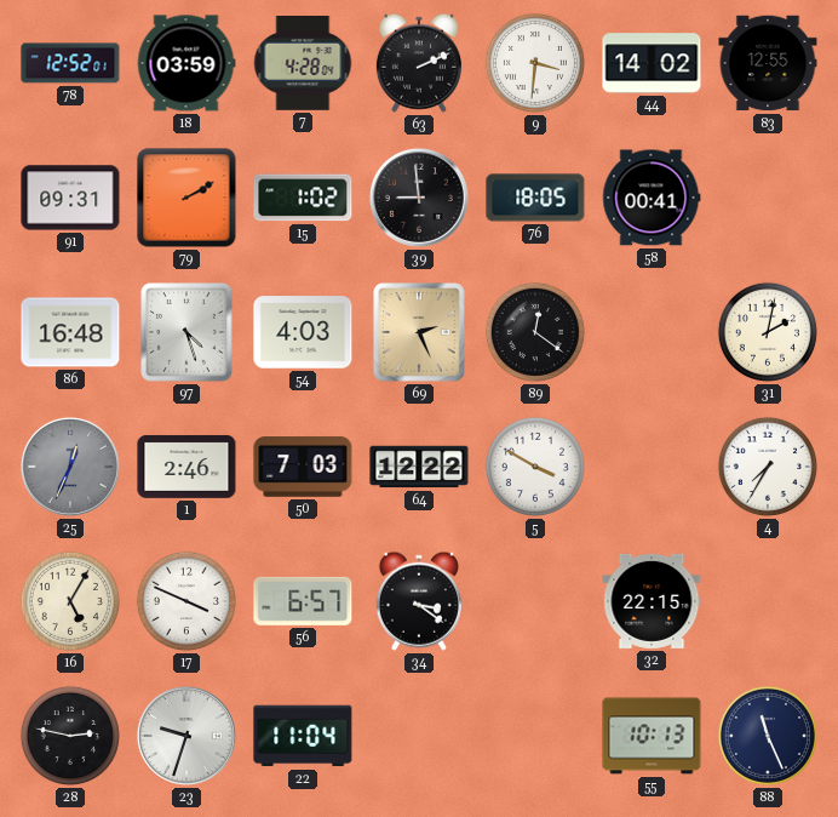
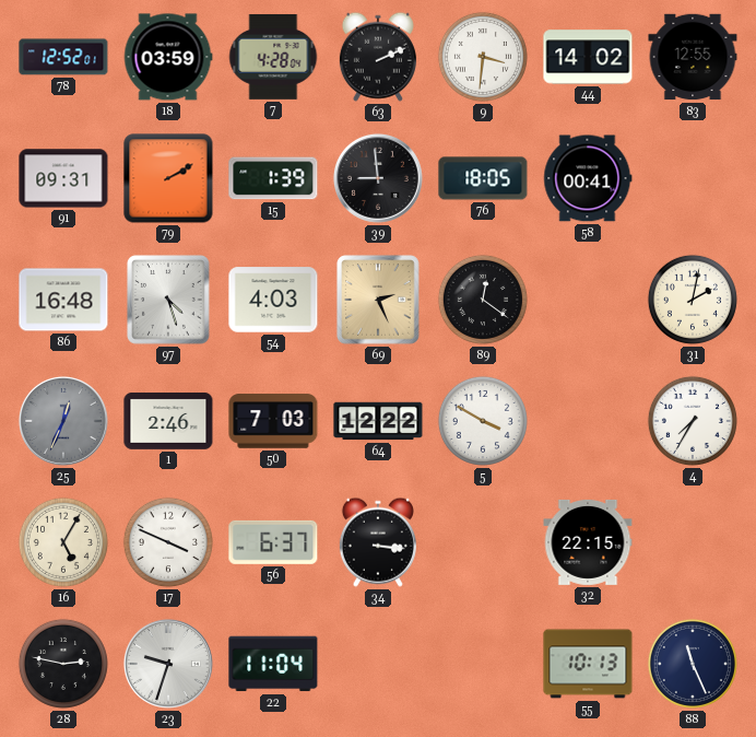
15: 1:02 -> 1:39 (273, 178)
56: 6:57 -> 6:37 (273, 542)
34: 3:21 -> 3:16 (378, 542)
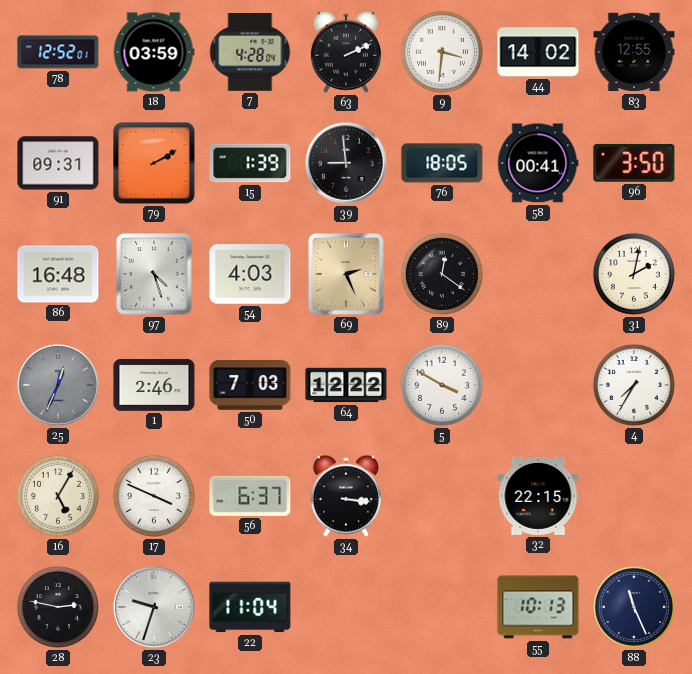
96: none -> 3:50 (634, 163)
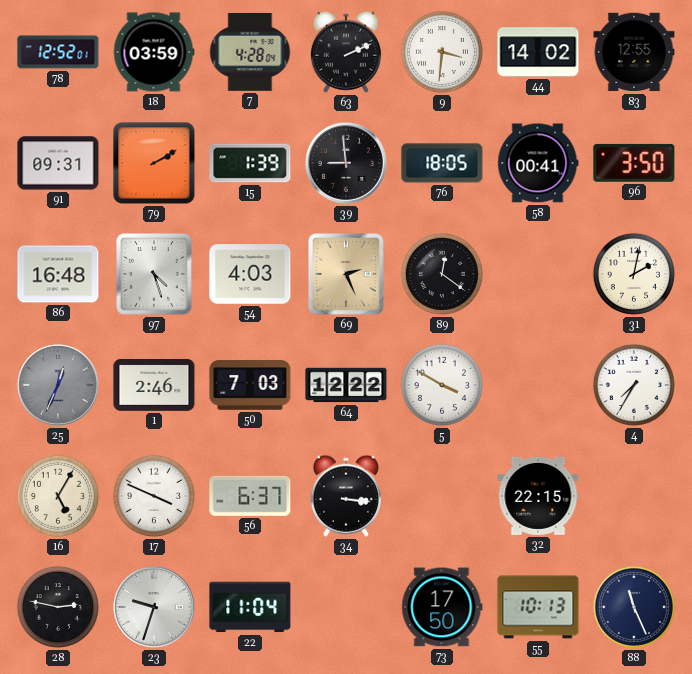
73: none -> 17:50 (442, 607)
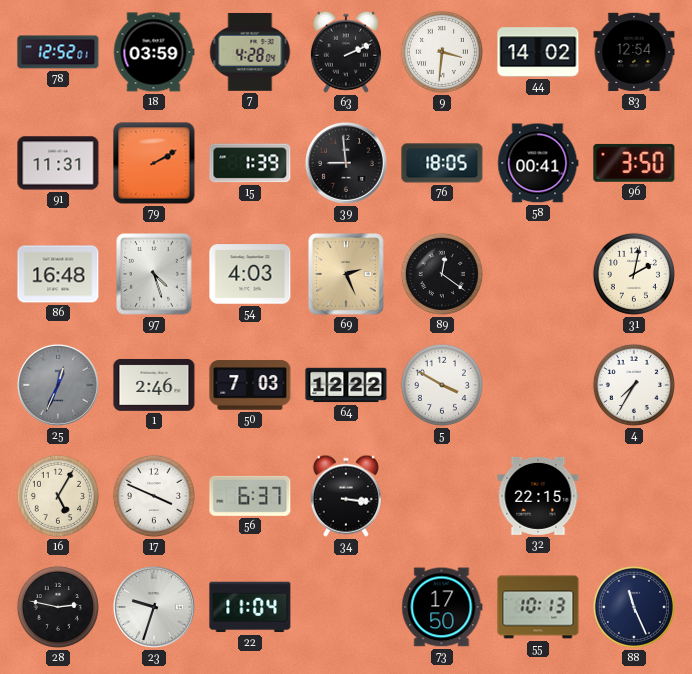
83: 12:55 -> 12:54 (634, 52)
91: 09:31 -> 11:31 (58, 163)
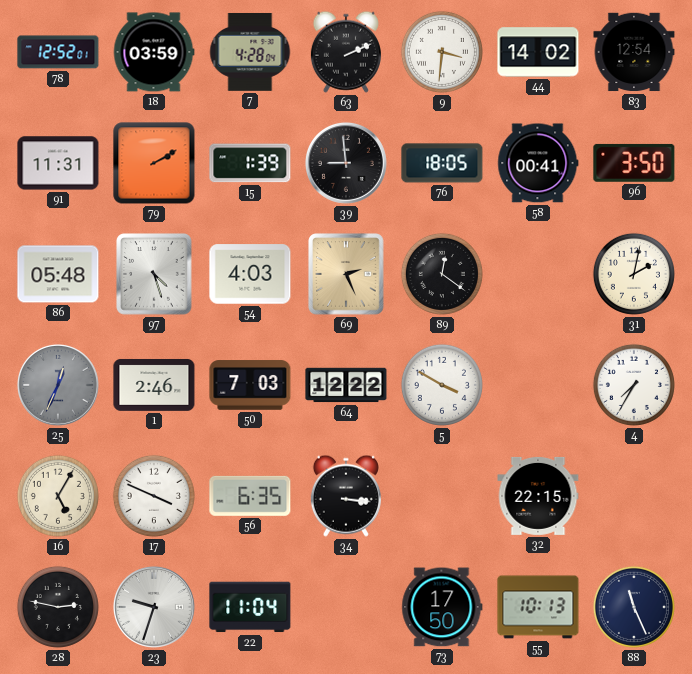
86: 16:48 -> 05:48 (58, 274)
56: 6:37 -> 6:35 (250, 496)
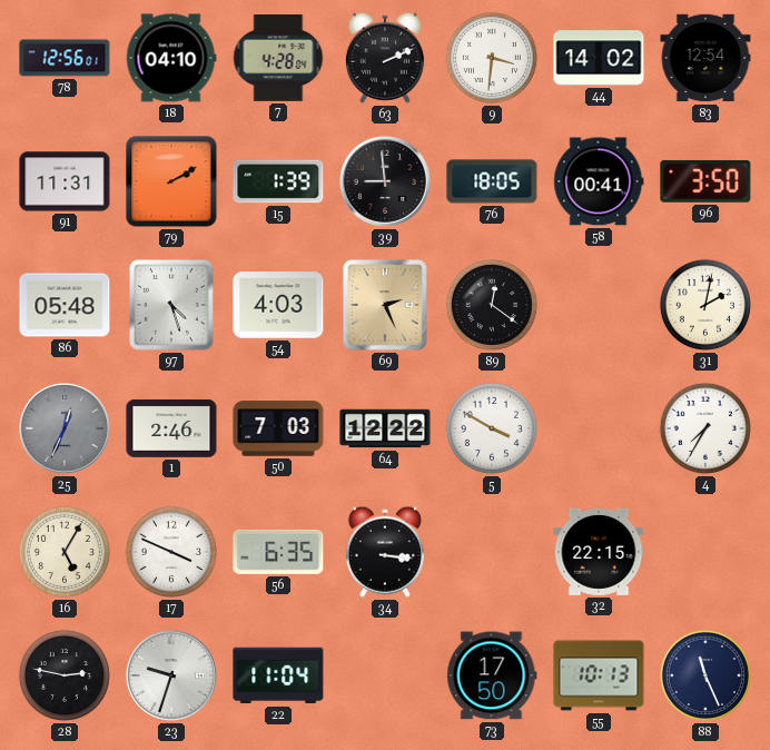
78: 12:52 -> 12:56 (65, 58)
18: 03:59 -> 04:10 (171, 58)
